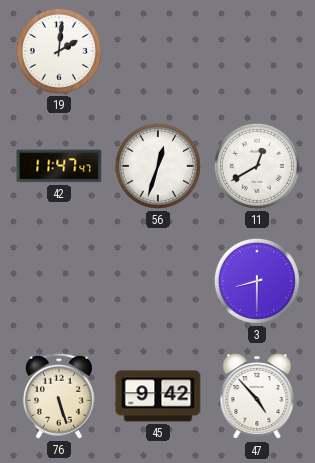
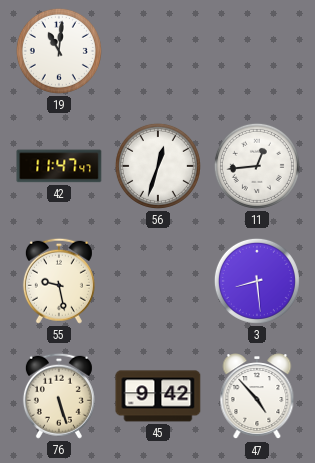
19: 2:01 -> 11:01 (59, 51)
11: 12:40 -> 12:44 (257, 166)
55: none -> 9:28 (59, 281)
3: 8:30 -> 8:29 (257, 281)
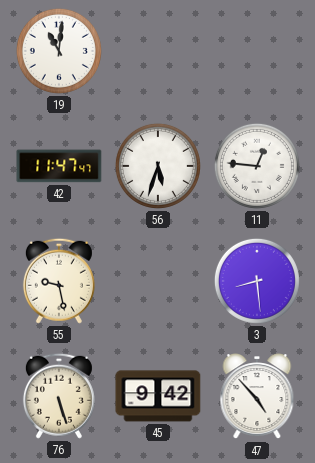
56: 12:33 -> 5:33 (158, 166)
11: 12:44 -> 12:46 (257, 166)
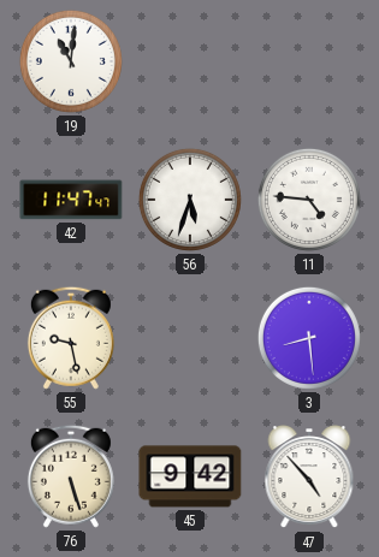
11: 12:46 -> 4:46 (309, 200)
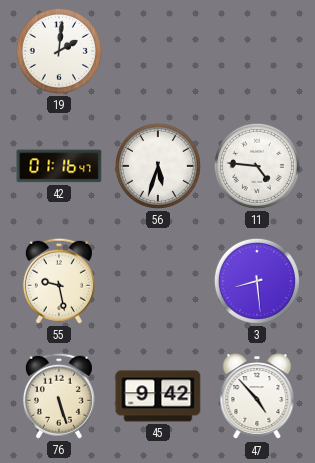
19: 11:01 -> 2:01 (59, 51)
42: 11:47 -> 01:16 (59, 166)
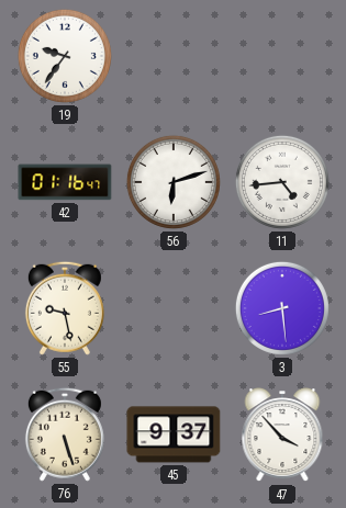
19: 2:01 -> 9:36 (65, 56)
56: 5:33 -> 6:12 (174, 182)
11: 4:46 -> 4:44 (282, 182)
45: 9:42 -> 9:37 (174, 434)
47: 4:53 -> 3:53 (282, 436)
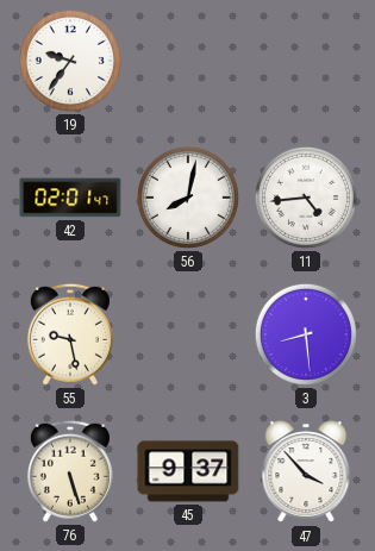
42: 01:16 -> 02:01 (70, 198)
56: 6:12 -> 8:02 (188, 198)
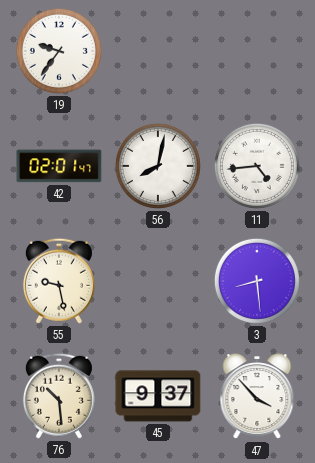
76: 5:27 -> 10:29 (59, 396)
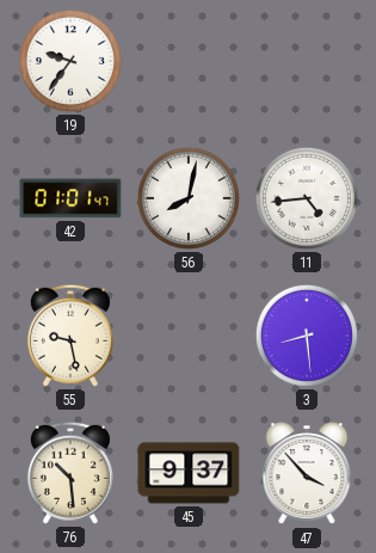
42: 02:01 -> 01:01 (70, 198)
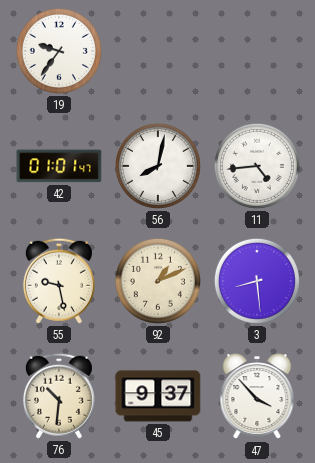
92: none -> 1:11 (158, 281)
76: 10:29 -> 10:31 (59, 396)
